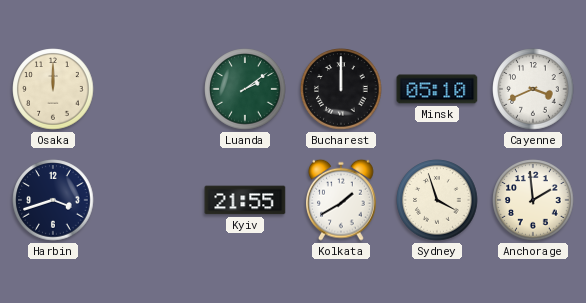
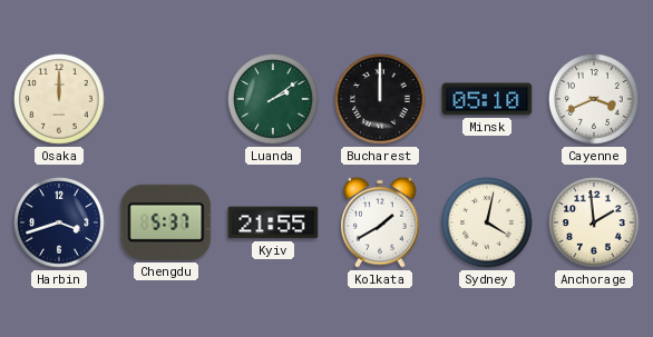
Chengdu: none -> 5:37 (166, 222)
Sydney: 3:57 -> 4:02 (487, 222)
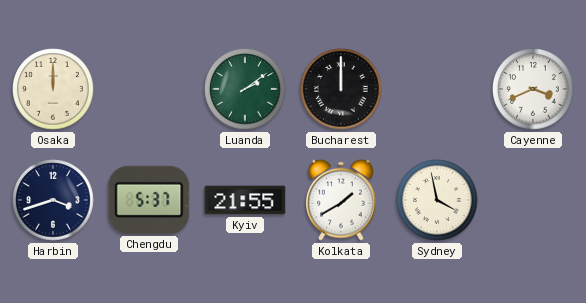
Minsk: 05:10 -> none (487, 99)
Sydney: 4:02 -> 3:58 (437, 200)
Anchorage: 1:59 -> none (594, 222)
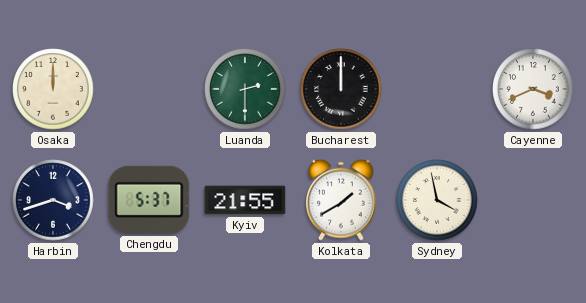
Luanda: 2:09 -> 2:30 (245, 89)
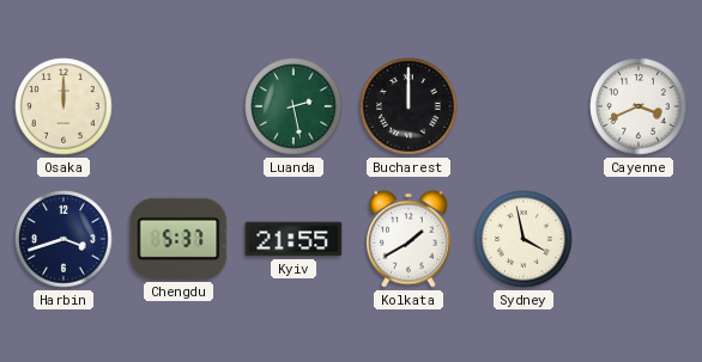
Luanda: 2:30 -> 2:28 (293, 106)
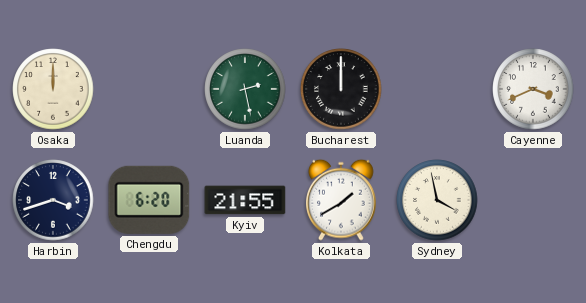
Chengdu: 5:37 -> 6:20 (149, 200)
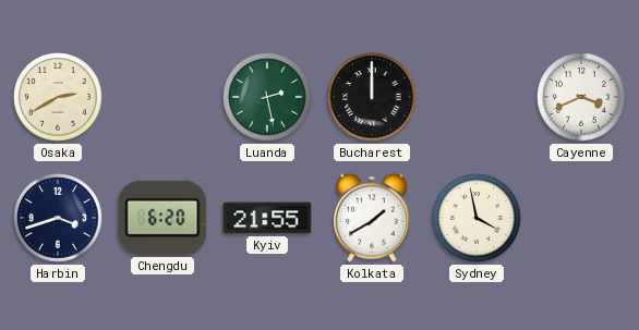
Osaka: 12:00 -> 2:40 (58, 97)
